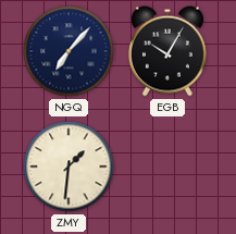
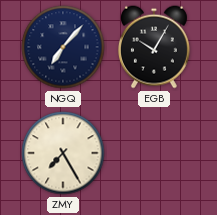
ZMY: 1:31 -> 7:25 (63, 153)
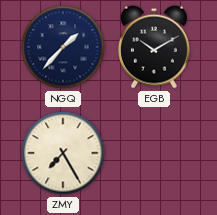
NGQ: 7:07 -> 1:37 (63, 47)
EGB: 10:05 -> 10:10 (154, 47)
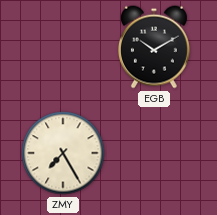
NGQ: 1:37 -> none (63, 47)
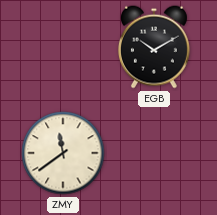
ZMY: 7:25 -> 11:39 (63, 153)
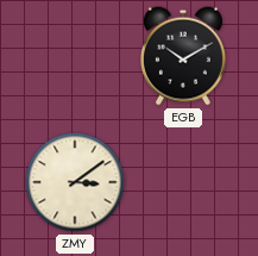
ZMY: 11:39 -> 3:09 (75, 182)
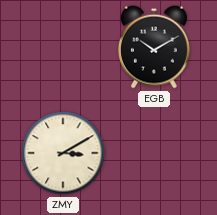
ZMY: 3:09 -> 3:10 (63, 153)
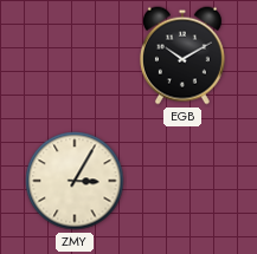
ZMY: 3:10 -> 3:05 (75, 181)
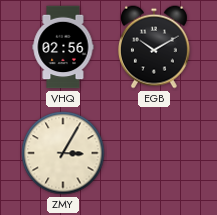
VHQ: none -> 02:56 (63, 47)
